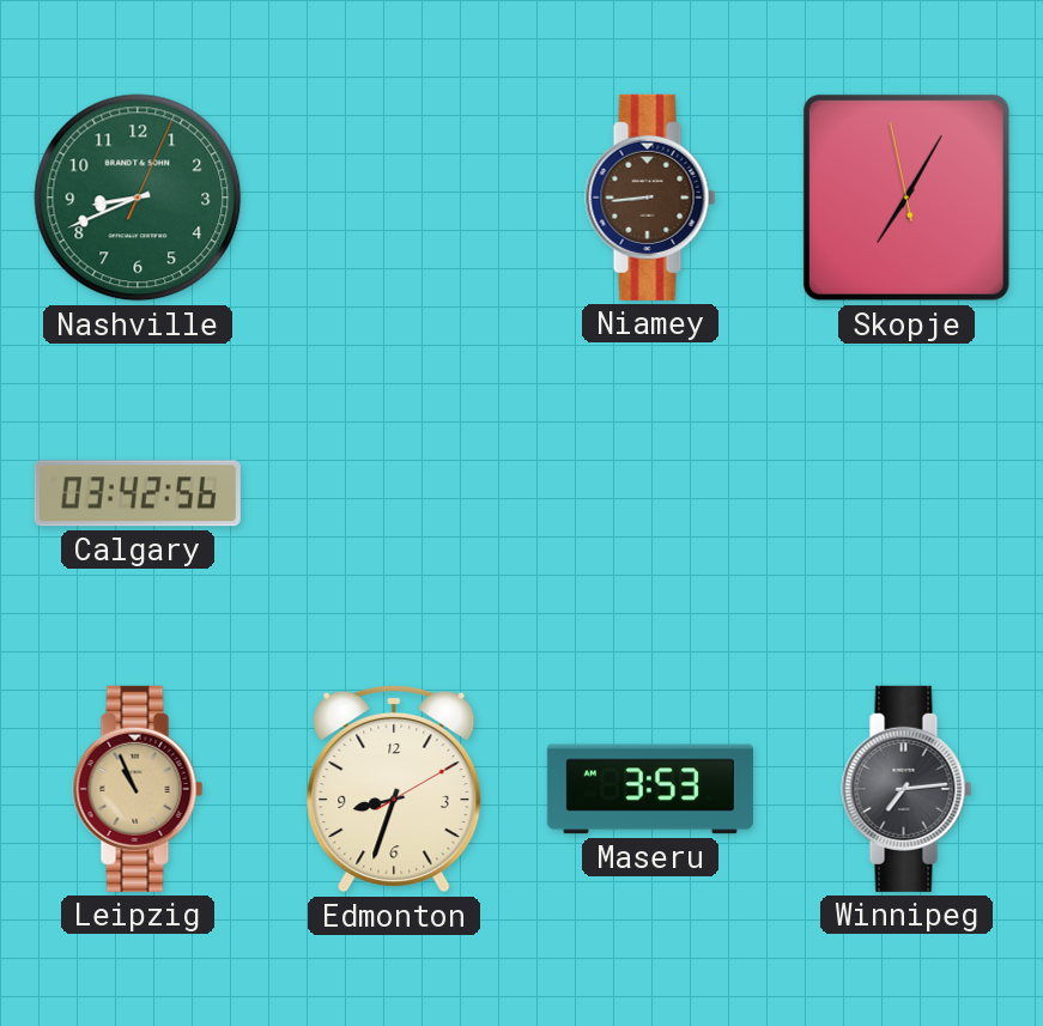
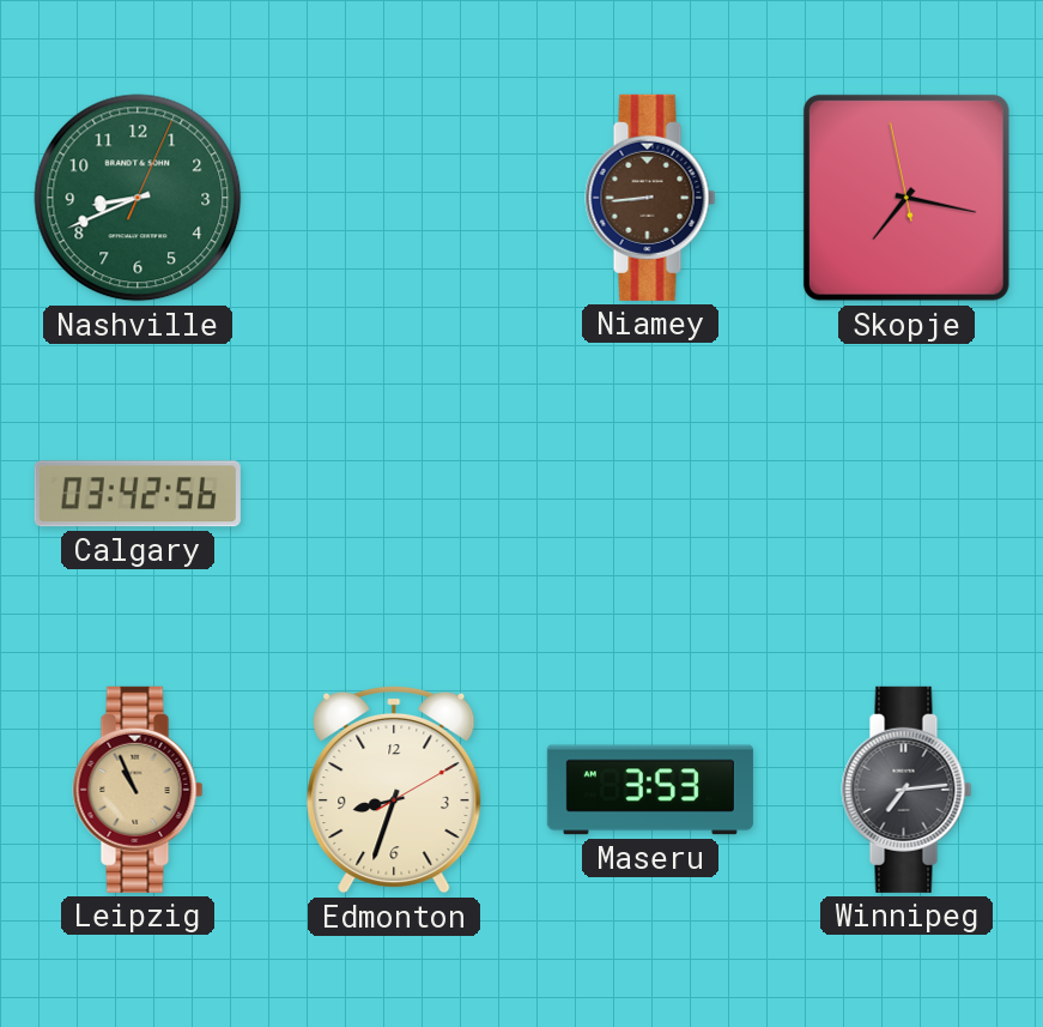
Skopje: 7:04 -> 7:16 (906, 198)
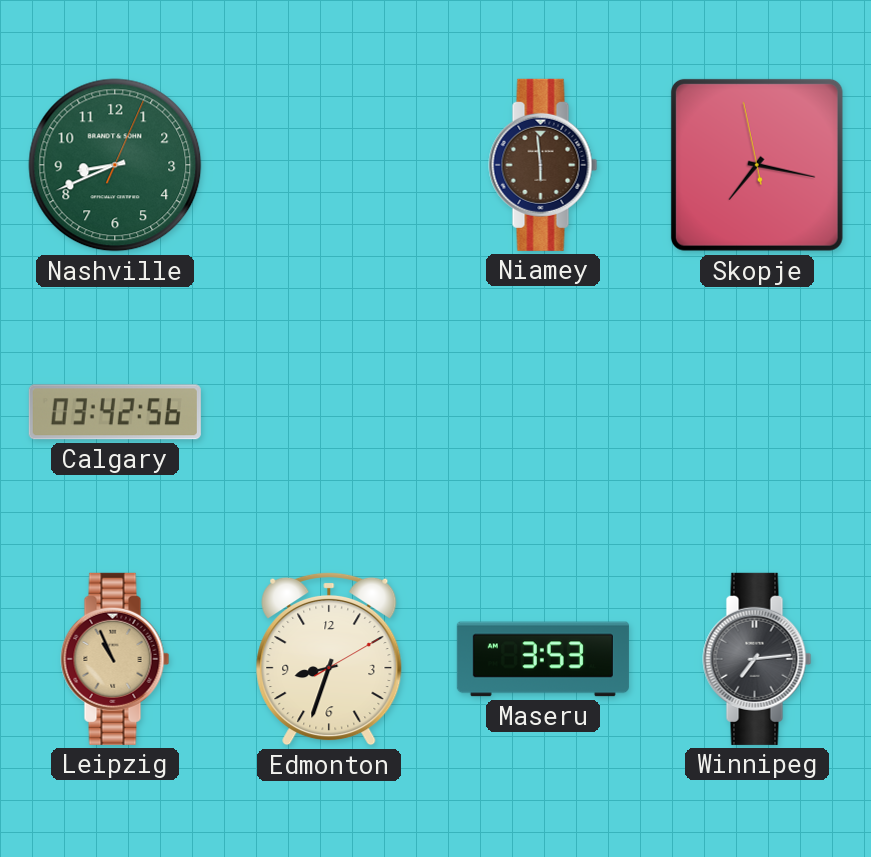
Niamey: 8:44 -> 5:59 (543, 165)
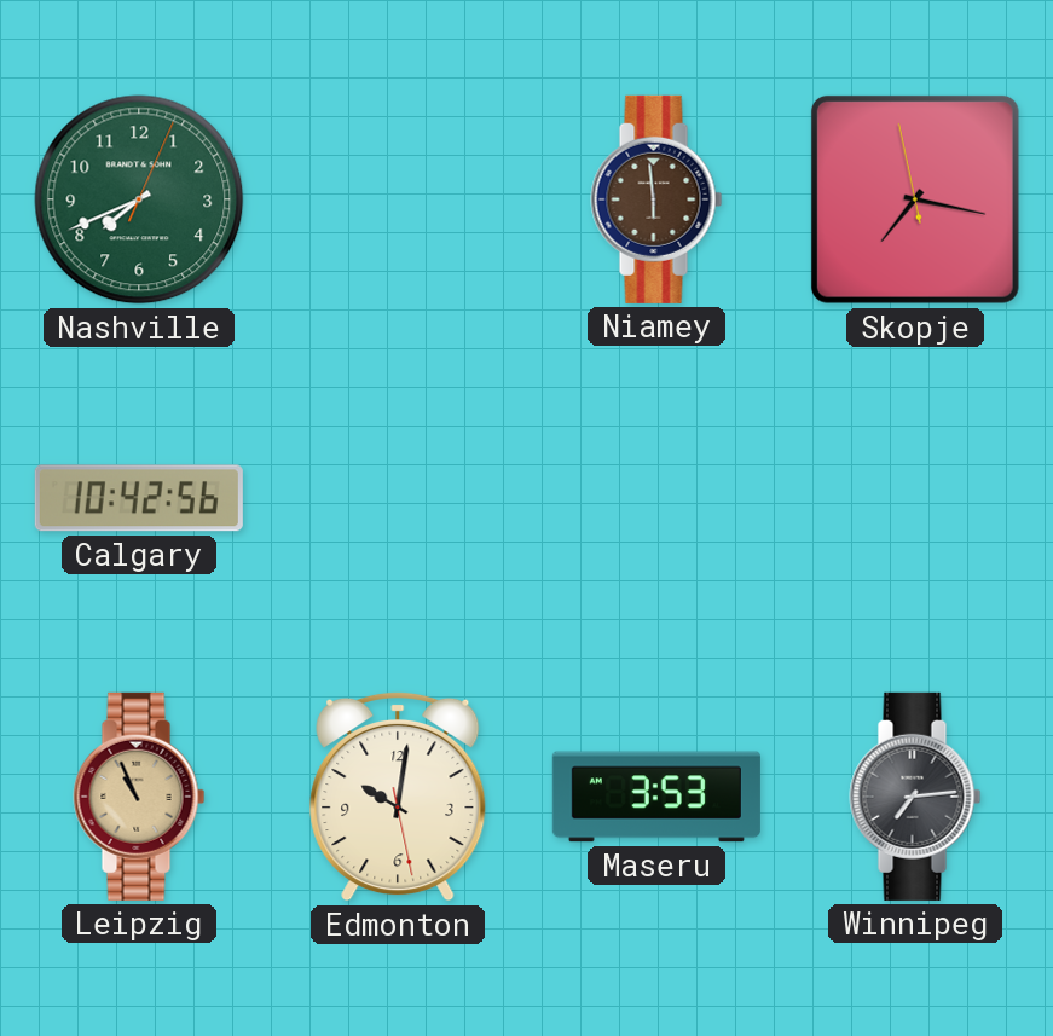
Nashville: 8:41 -> 7:41 (139, 199)
Calgary: 03:42 -> 10:42 (139, 498)
Edmonton: 8:33 -> 10:01 (398, 797)
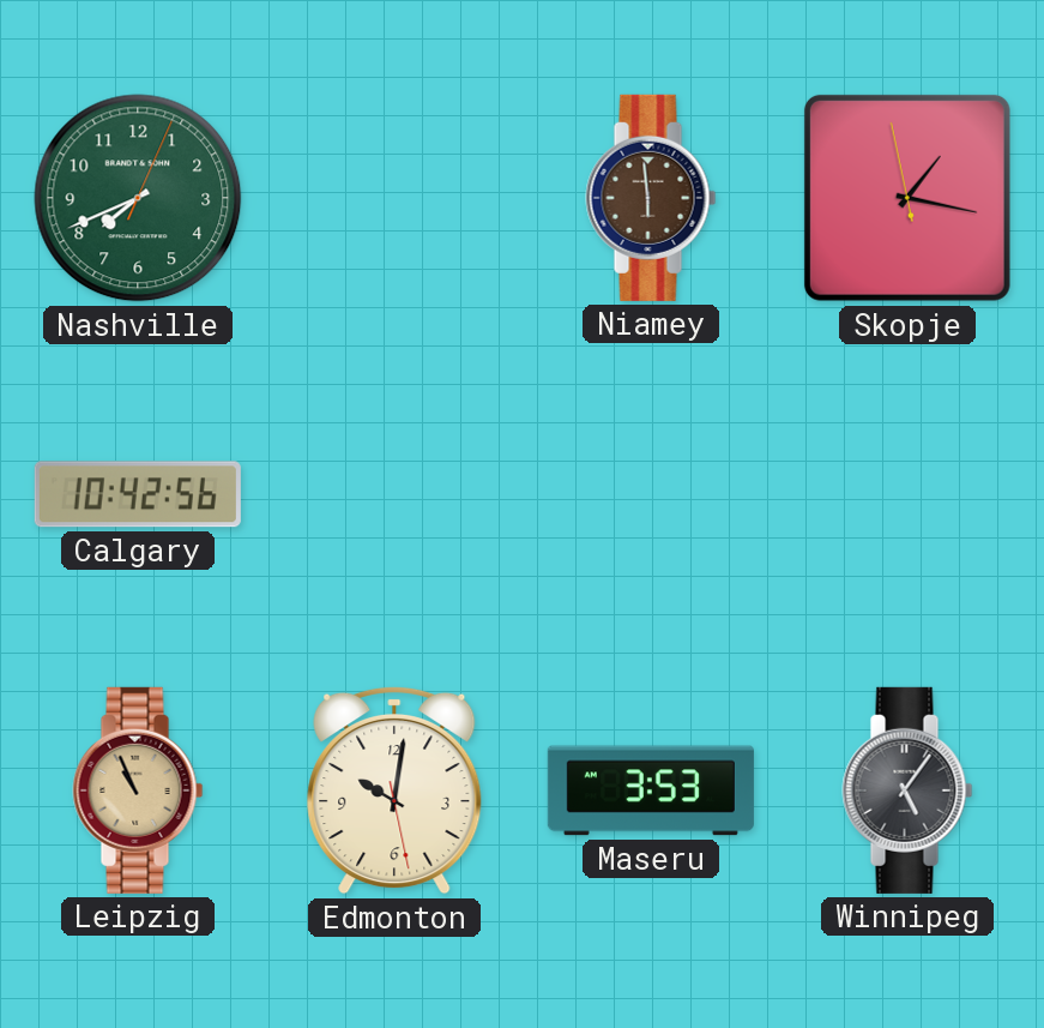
Skopje: 7:16 -> 1:16 (907, 198)
Winnipeg: 7:14 -> 5:06 (907, 790)
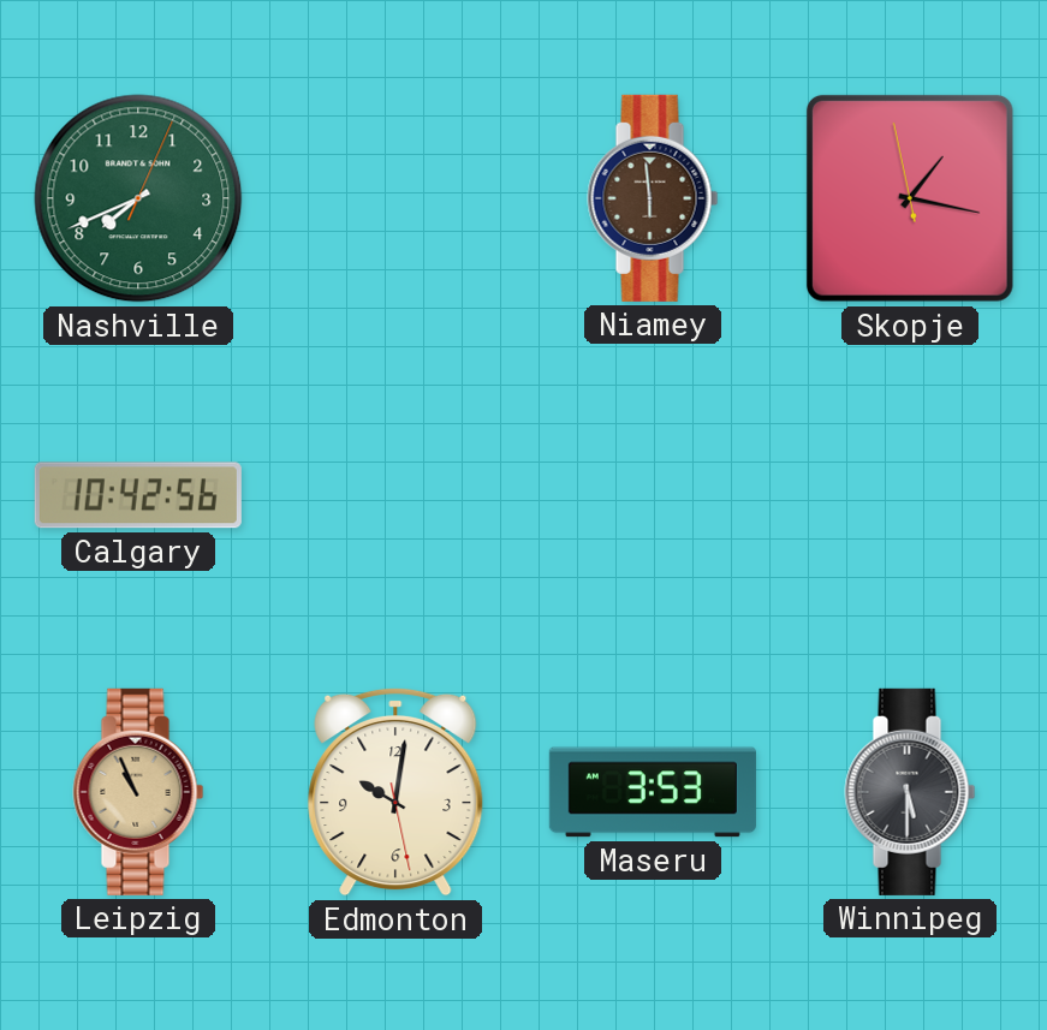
Winnipeg: 5:06 -> 5:30 (910, 792)
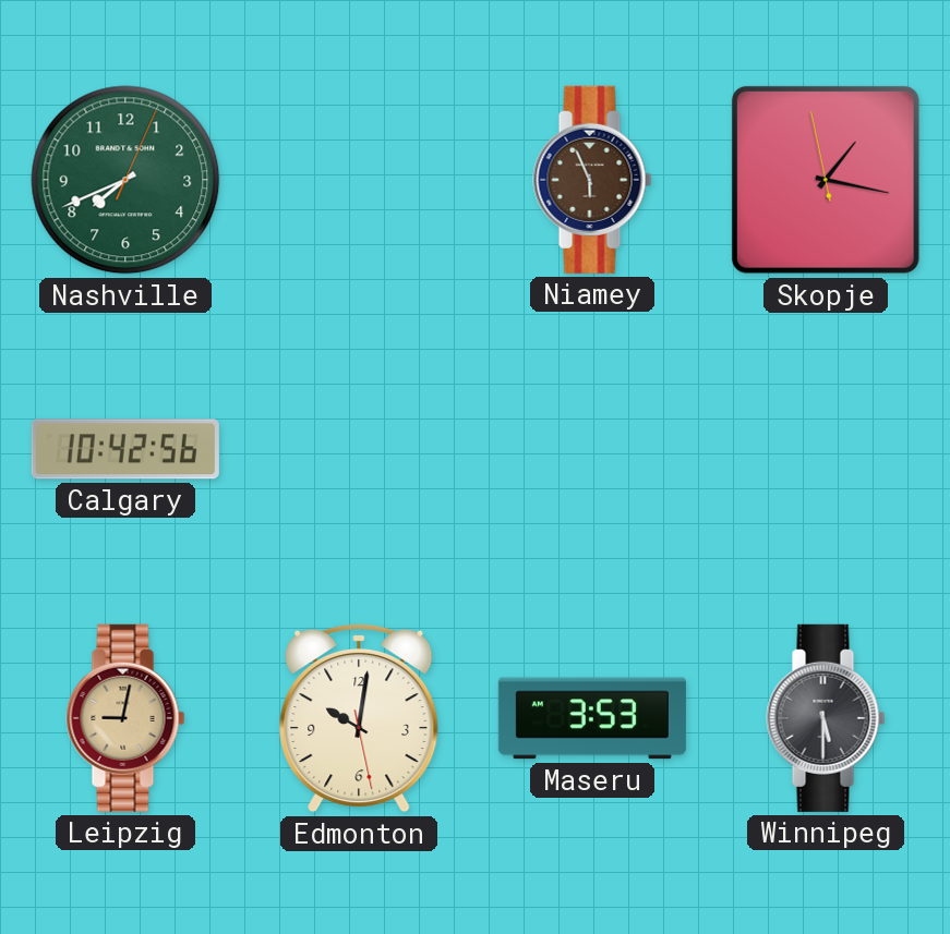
Niamey: 5:59 -> 5:56 (592, 180)
Leipzig: 10:56 -> 9:02 (125, 718)
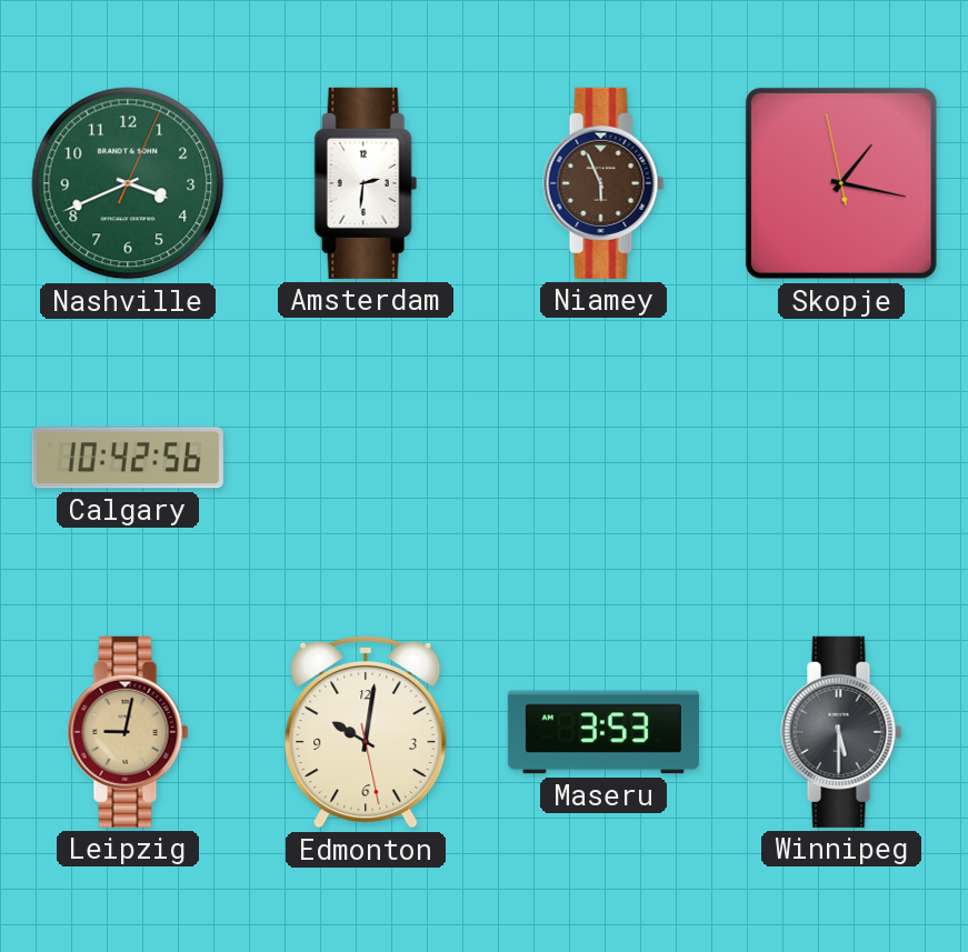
Nashville: 7:41 -> 3:41 (128, 183)
Amsterdam: none -> 2:31 (366, 183)
